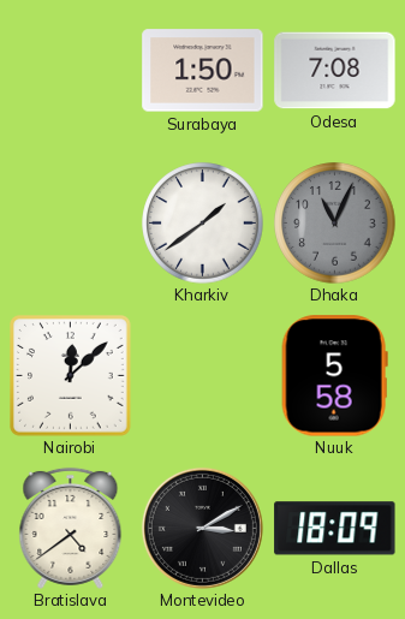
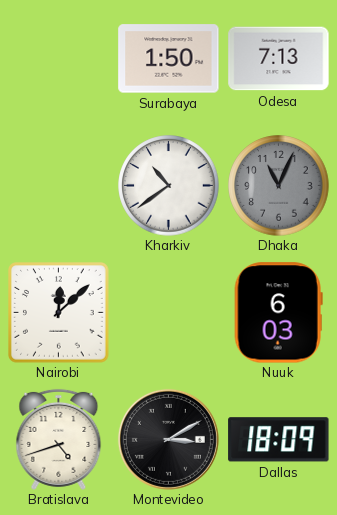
Odesa: 7:08 -> 7:13 (279, 59)
Kharkiv: 1:39 -> 10:39 (169, 186)
Nuuk: 5:58 -> 6:03 (278, 313)
Bratislava: 4:39 -> 4:42 (59, 439)
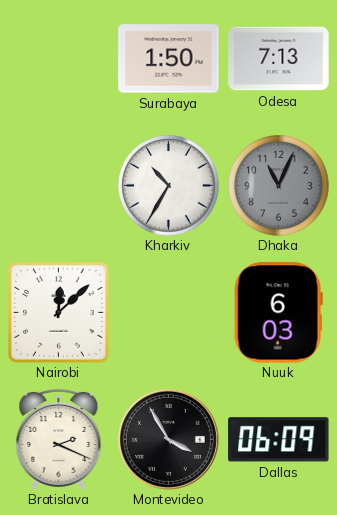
Kharkiv: 10:39 -> 10:35 (169, 186)
Bratislava: 4:42 -> 2:19 (59, 439)
Montevideo: 3:10 -> 3:55 (168, 439)
Dallas: 18:09 -> 06:09 (279, 440)
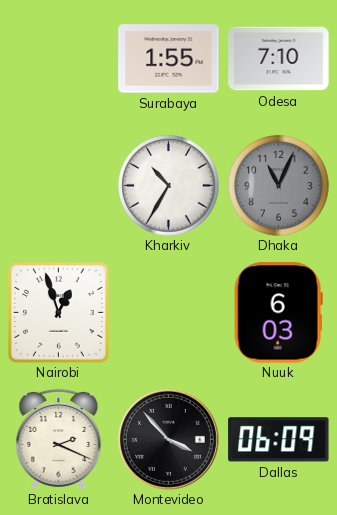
Surabaya: 1:50 -> 1:55 (169, 59)
Odesa: 7:13 -> 7:10 (279, 59)
Nairobi: 12:08 -> 12:57 (59, 313)
Montevideo: 3:55 -> 3:53 (168, 439)
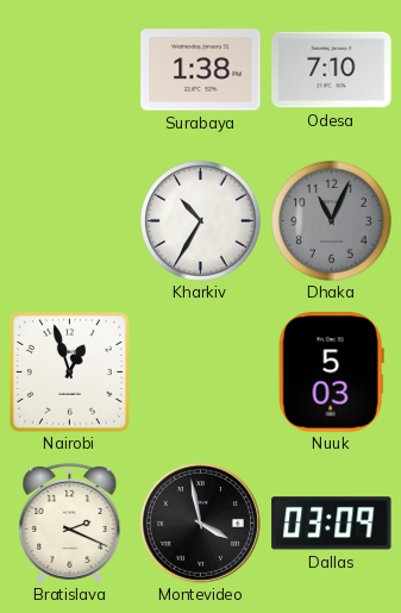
Surabaya: 1:55 -> 1:38 (201, 70)
Nuuk: 6:03 -> 5:03 (331, 373)
Montevideo: 3:53 -> 3:58 (200, 523)
Dallas: 06:09 -> 03:09 (332, 524)
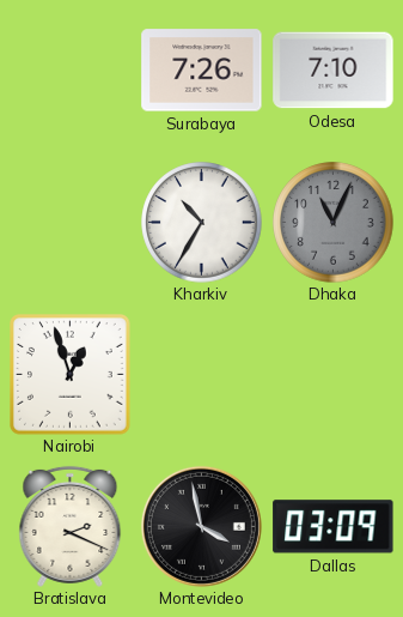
Surabaya: 1:38 -> 7:26 (202, 71)
Nuuk: 5:03 -> none (331, 373)
